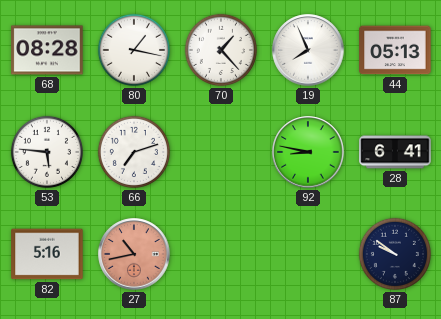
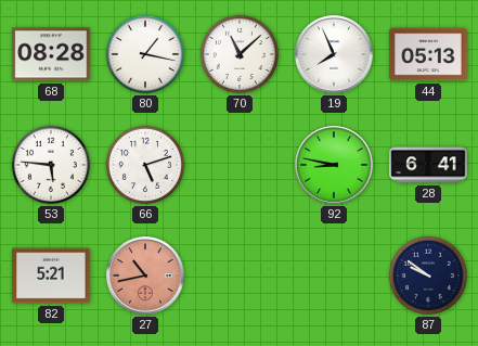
70: 1:23 -> 11:08 (240, 54)
66: 7:12 -> 5:12 (145, 165)
82: 5:16 -> 5:21 (51, 275)
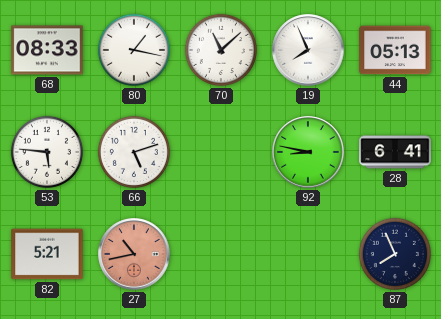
68: 08:28 -> 08:33 (47, 50)
87: 9:51 -> 7:56 (395, 254)
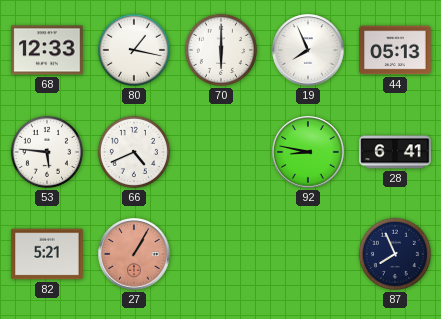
68: 08:33 -> 12:33 (47, 50)
70: 11:08 -> 6:00 (221, 50)
66: 5:12 -> 4:41 (134, 152)
27: 10:43 -> 1:05 (134, 254)
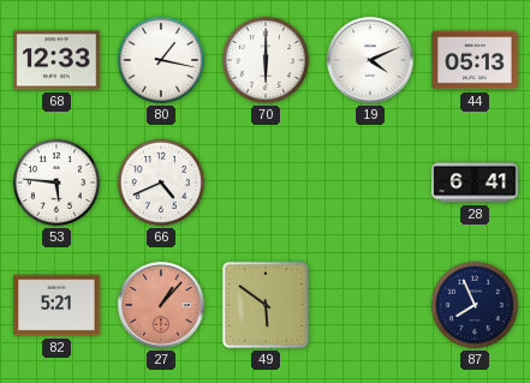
19: 7:56 -> 4:11 (370, 60)
92: 8:47 -> none (308, 152)
27: 1:05 -> 1:07 (161, 305)
49: none -> 5:51 (266, 305)
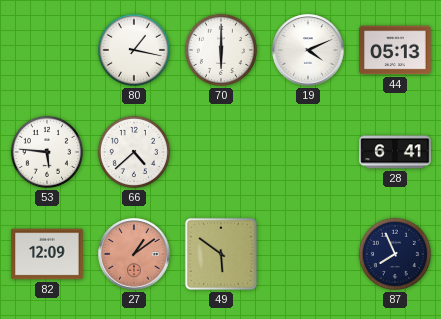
68: 12:33 -> none (56, 60)
66: 4:41 -> 4:38 (134, 152)
82: 5:21 -> 12:09 (47, 254)
27: 1:07 -> 1:09 (134, 254)
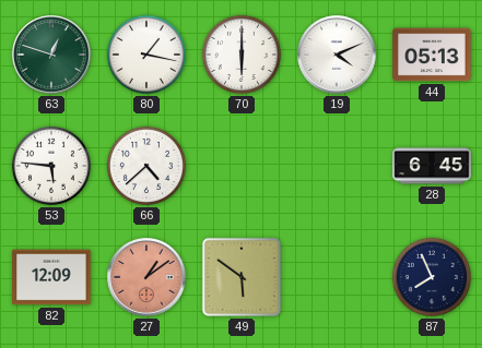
63: none -> 12:48 (51, 55)
28: 6:41 -> 6:45 (432, 166)
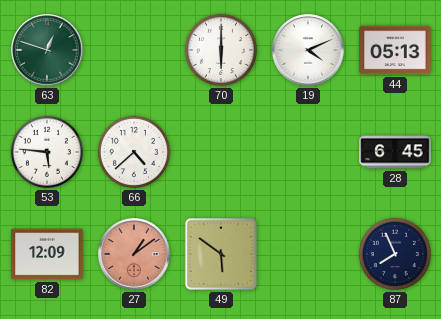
80: 1:17 -> none (146, 55)
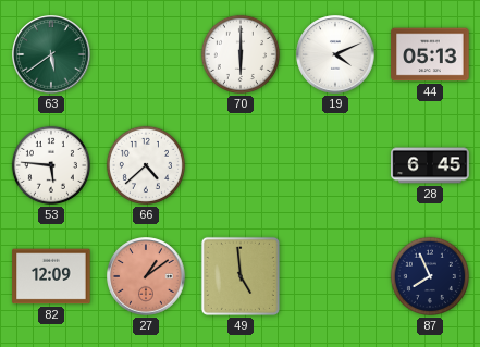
63: 12:48 -> 5:39 (51, 54)
49: 5:51 -> 4:59 (241, 276)
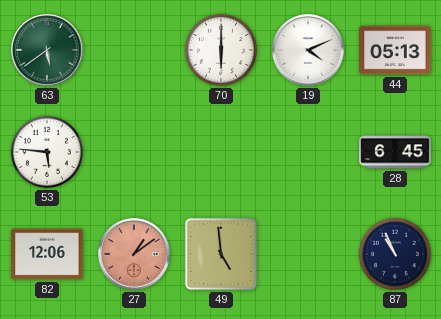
66: 4:38 -> none (146, 165)
82: 12:09 -> 12:06 (47, 254)
87: 7:56 -> 10:56 (395, 254)
